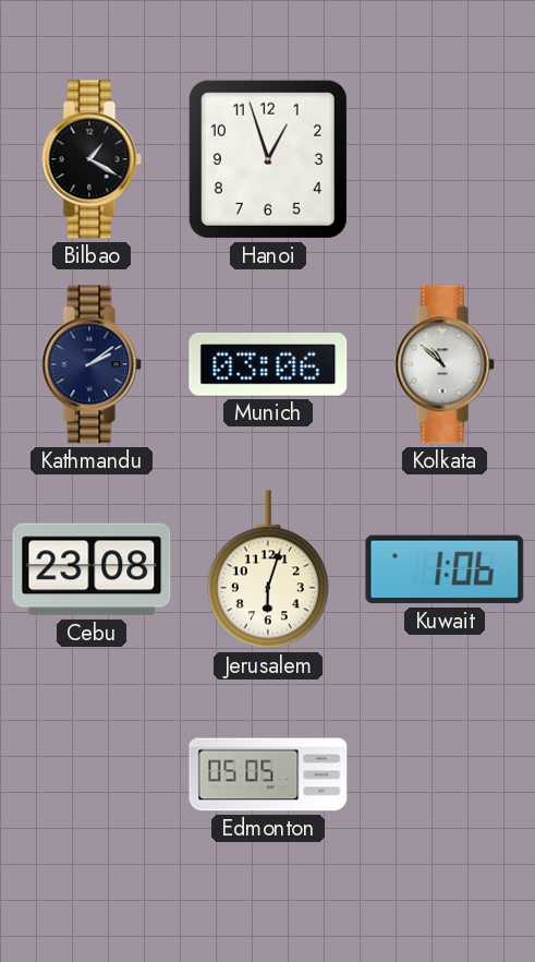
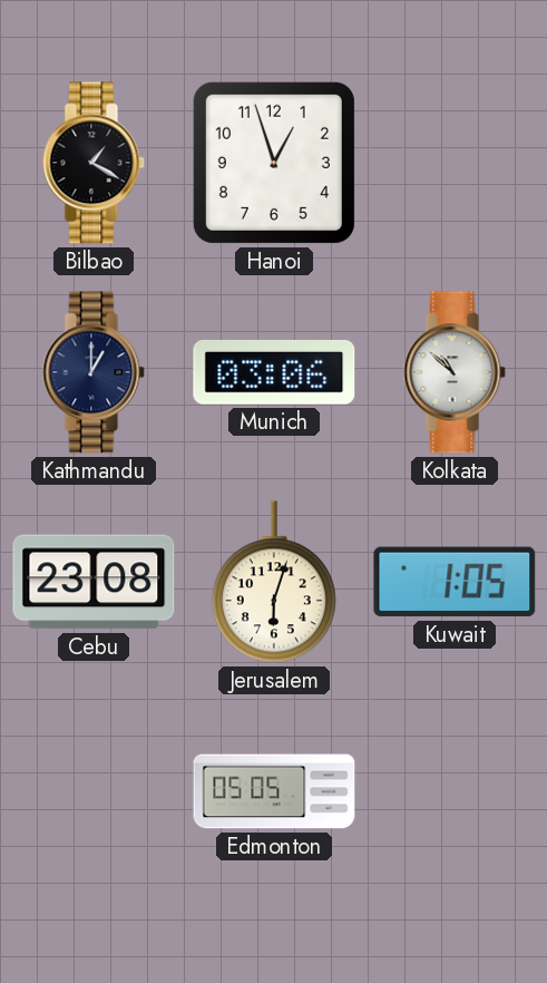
Kathmandu: 2:09 -> 1:00 (94, 372)
Kuwait: 1:06 -> 1:05 (455, 582)
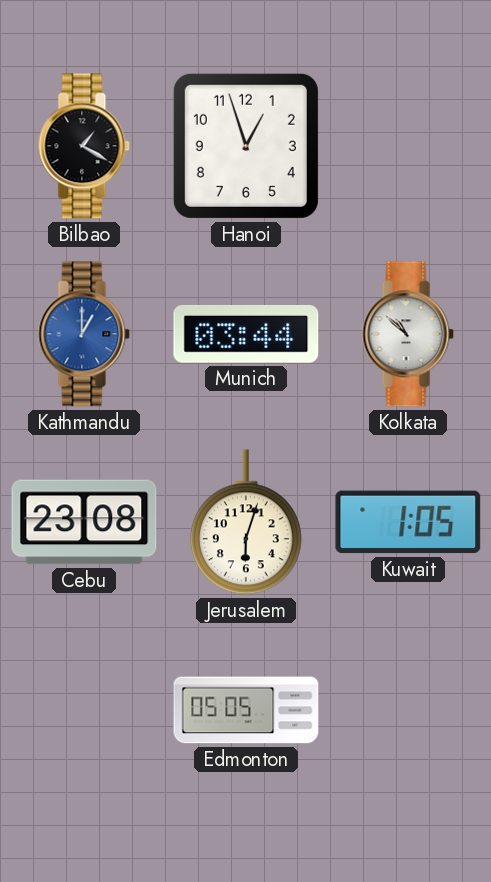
Kathmandu dial: navy -> blue (84, 334)
Munich: 03:06 -> 03:44 (246, 334)
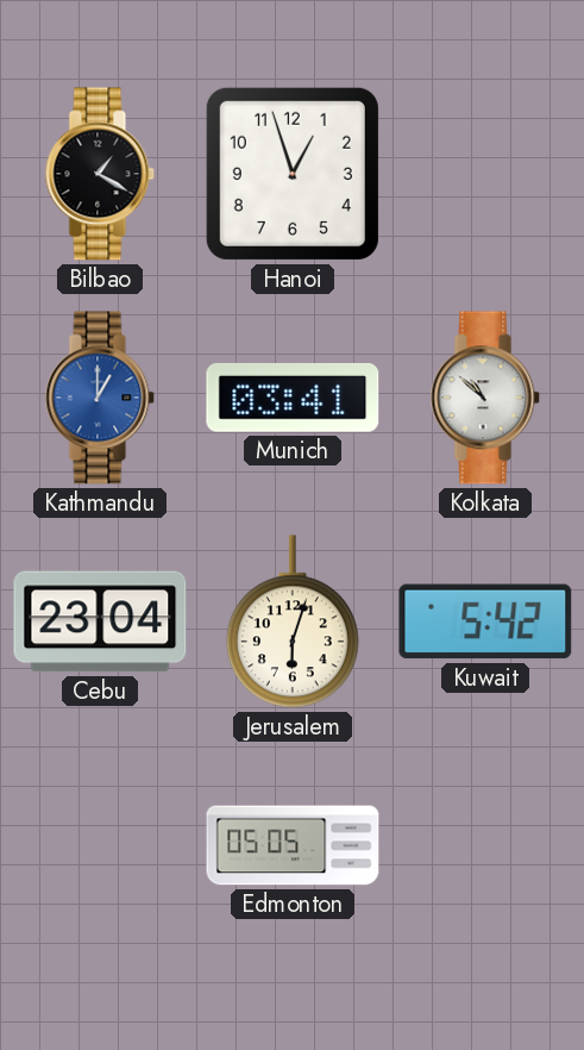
Munich: 03:44 -> 03:41 (293, 398)
Cebu: 23:08 -> 23:04 (100, 621)
Kuwait: 1:05 -> 5:42 (485, 621)
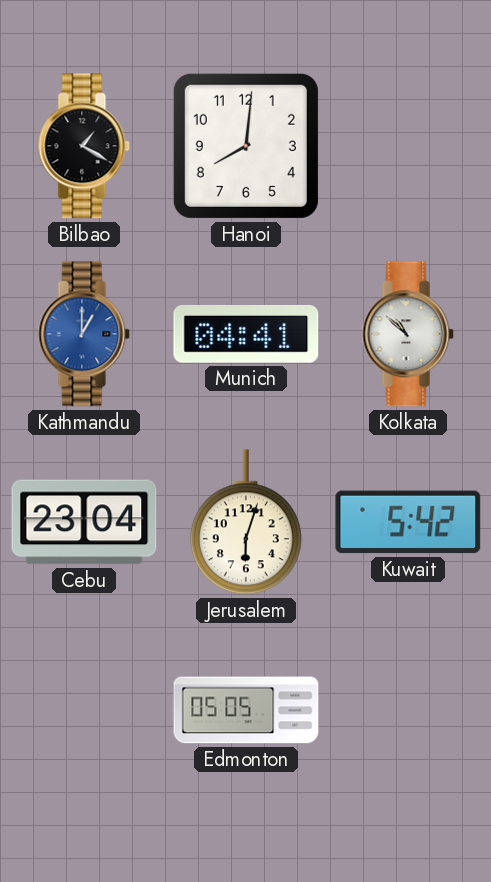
Hanoi: 12:57 -> 8:01 (246, 146)
Munich: 03:41 -> 04:41 (246, 334)
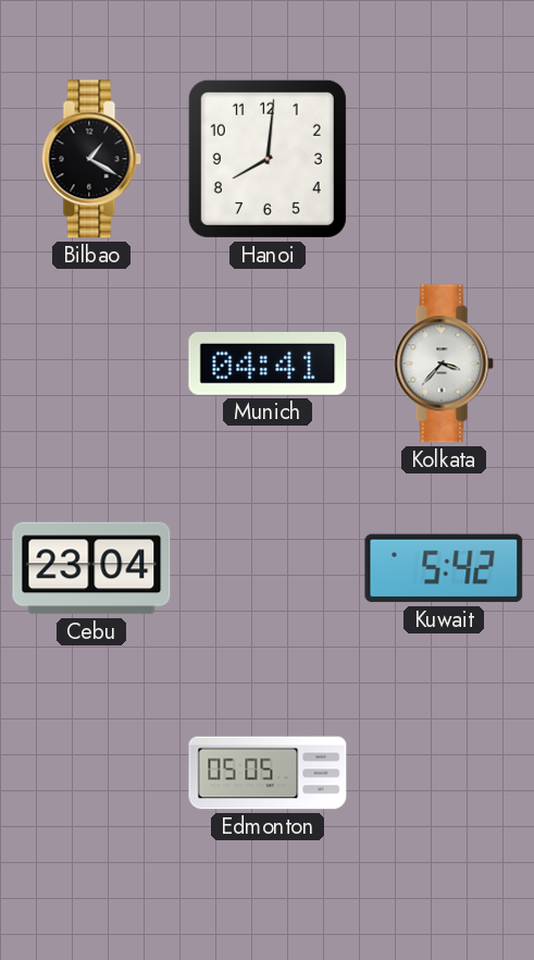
Kathmandu: 1:00 -> none (84, 334)
Kolkata: 10:52 -> 3:37 (444, 364)
Jerusalem: 6:03 -> none (246, 522)
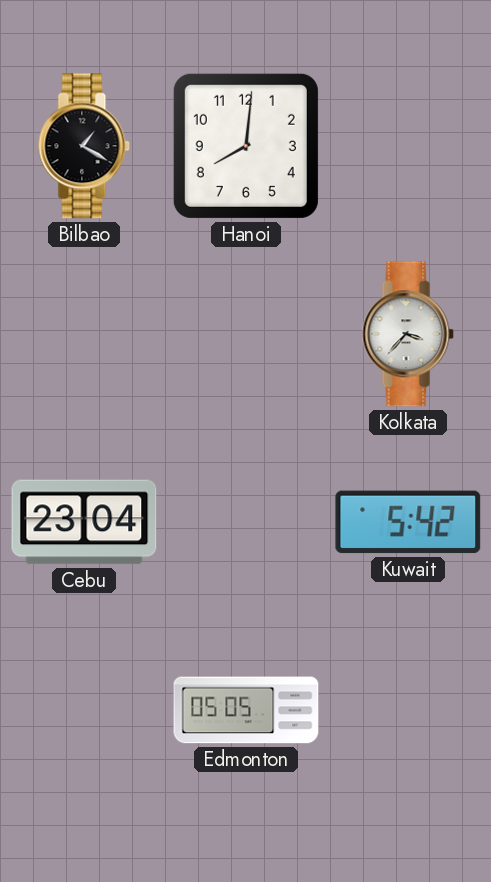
Munich: 04:41 -> none (268, 364)
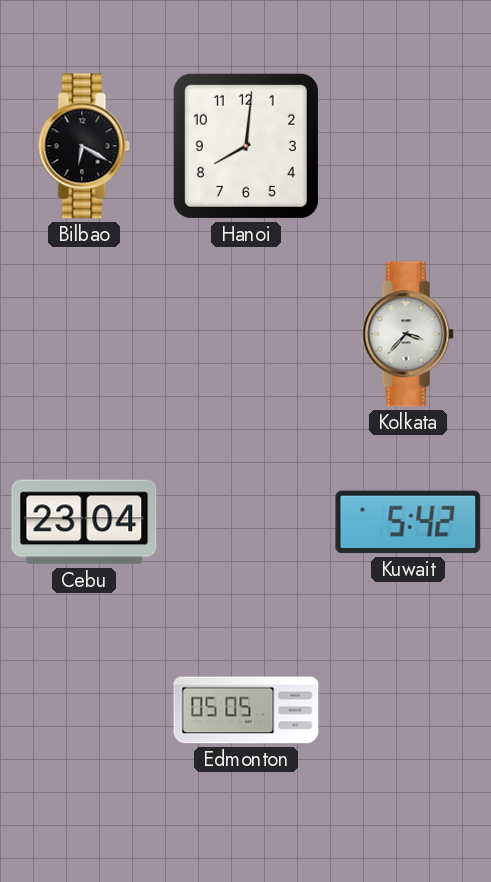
Bilbao: 1:20 -> 6:20 (84, 146)
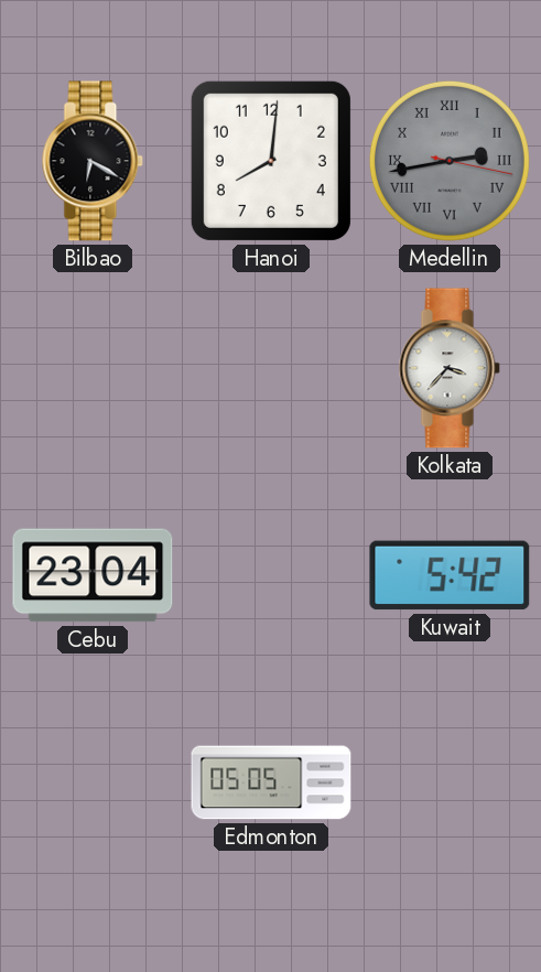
Medellin: none -> 2:43 (450, 161)
